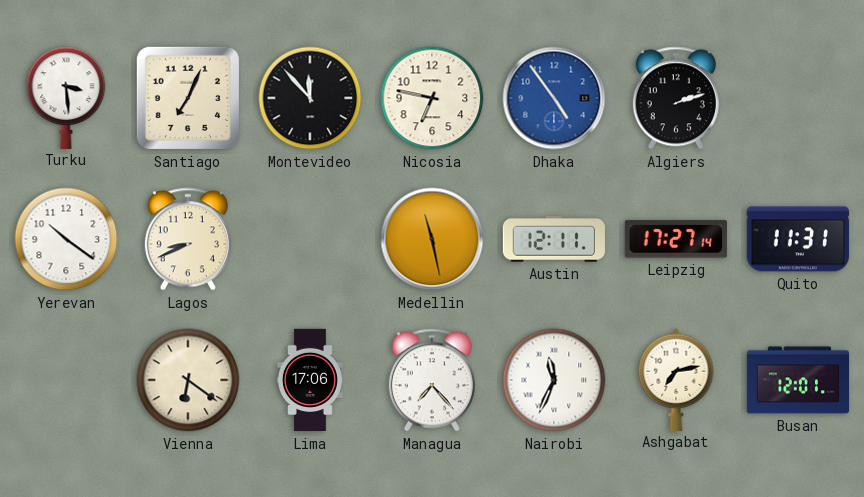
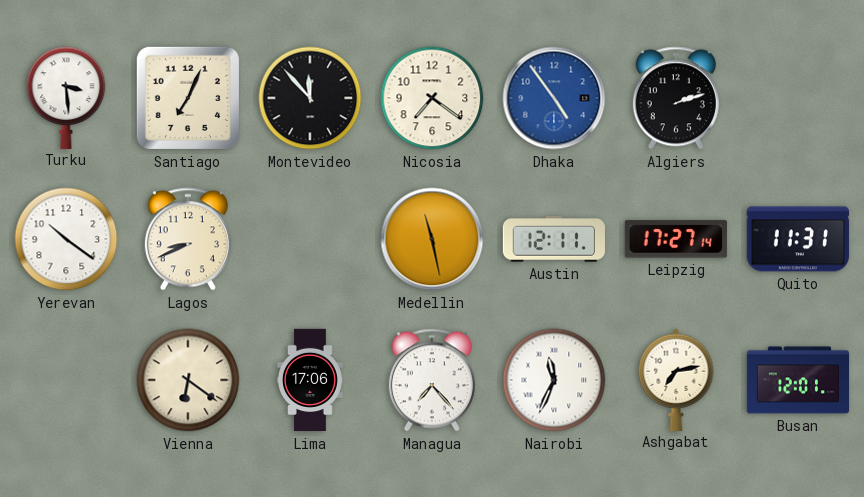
Nicosia: 6:47 -> 7:21 (432, 98)
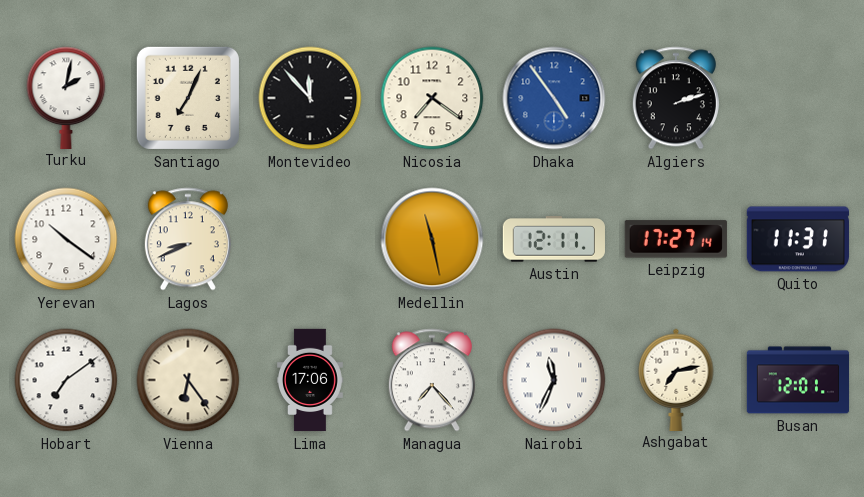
Turku: 3:29 -> 2:02 (66, 97)
Hobart: none -> 7:09 (66, 380)
Vienna: 6:21 -> 6:24 (188, 380)
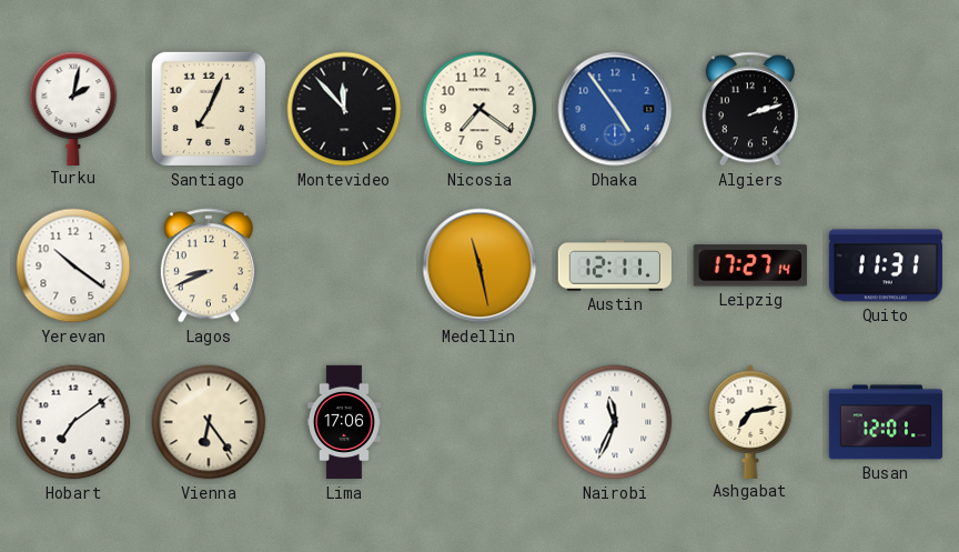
Managua: 7:23 -> none (432, 380)
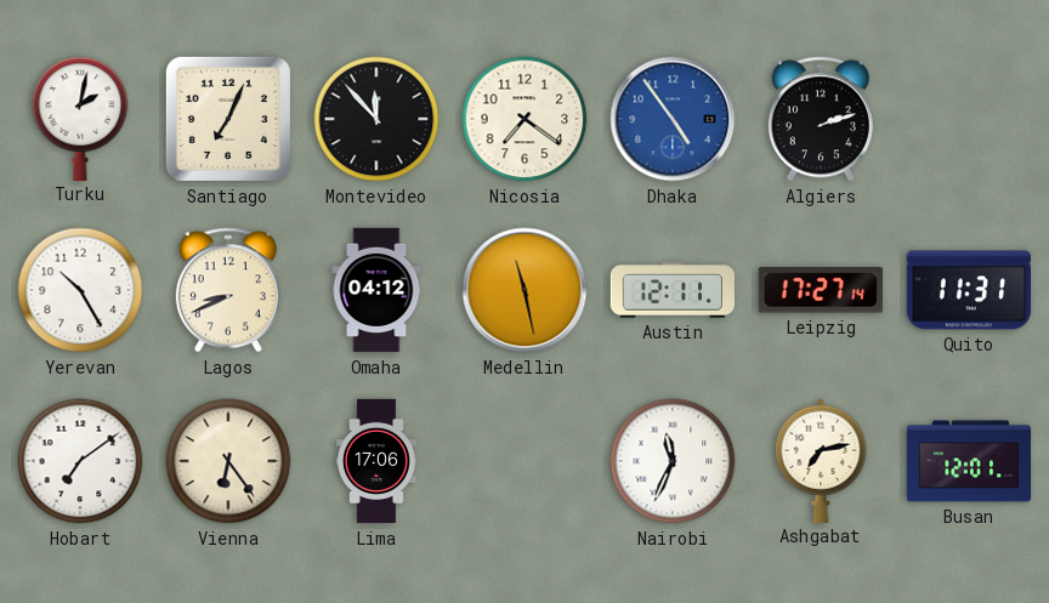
Yerevan: 10:21 -> 10:25 (80, 290)
Omaha: none -> 04:12 (376, 290)
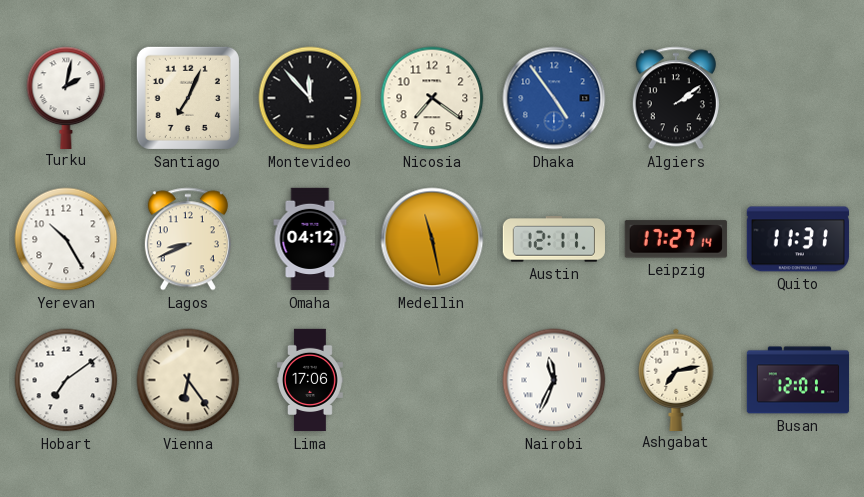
Algiers: 2:12 -> 2:09 (676, 98)
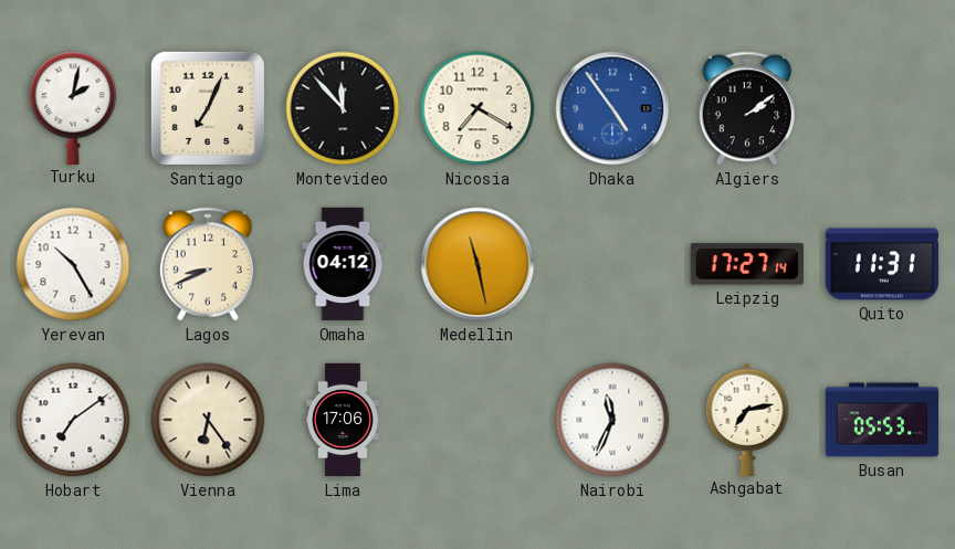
Nicosia: 7:21 -> 7:20 (478, 108)
Austin: 12:11 -> none (554, 239)
Busan: 12:01 -> 05:53 (882, 420)
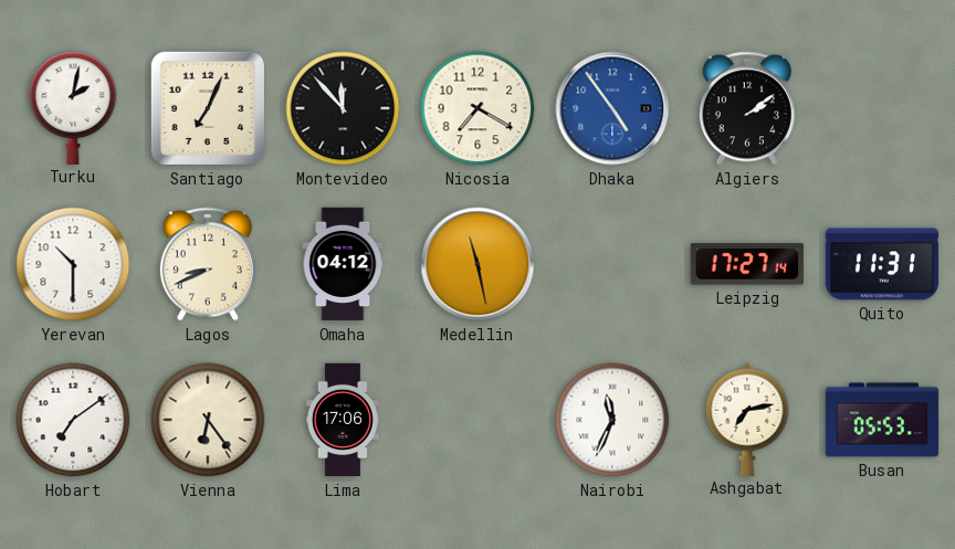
Yerevan: 10:25 -> 10:30 (73, 264)
